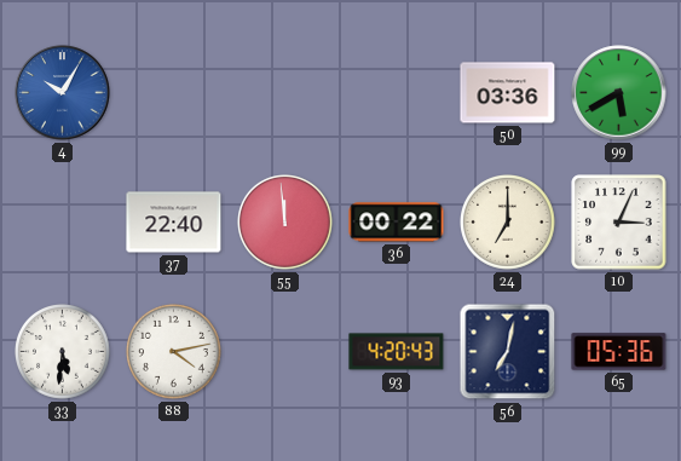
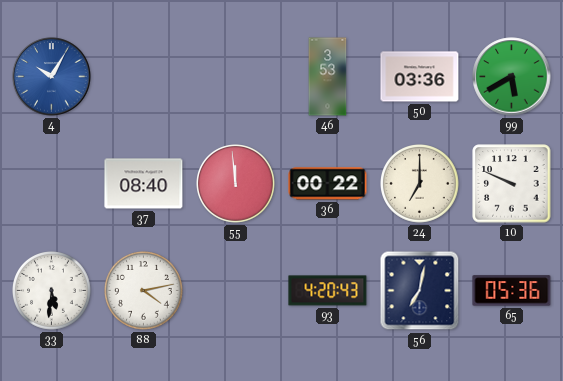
46: none -> 3:53 (328, 77)
37: 22:40 -> 08:40 (144, 184)
10: 3:04 -> 9:49 (512, 184)
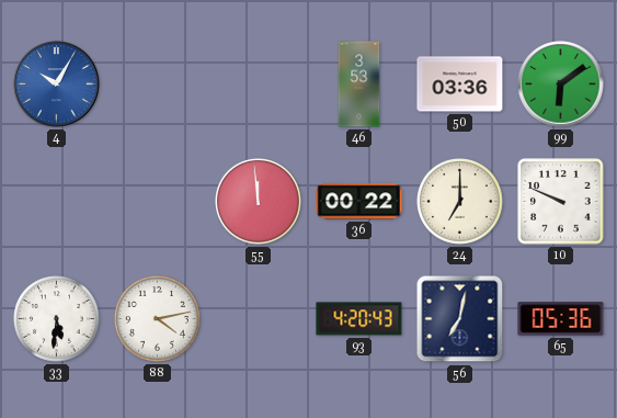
99: 5:40 -> 6:09 (561, 84)
37: 08:40 -> none (144, 184)
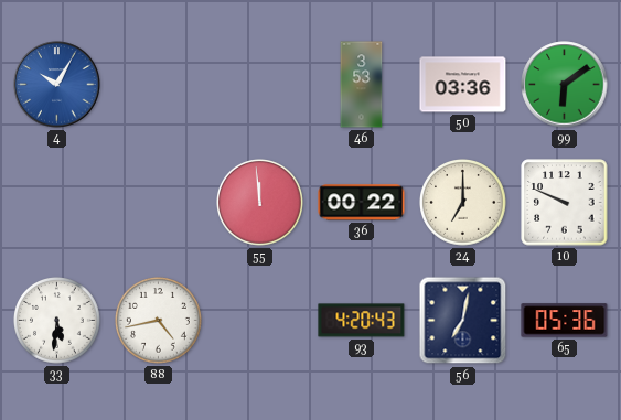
88: 4:13 -> 4:43 (159, 321)
